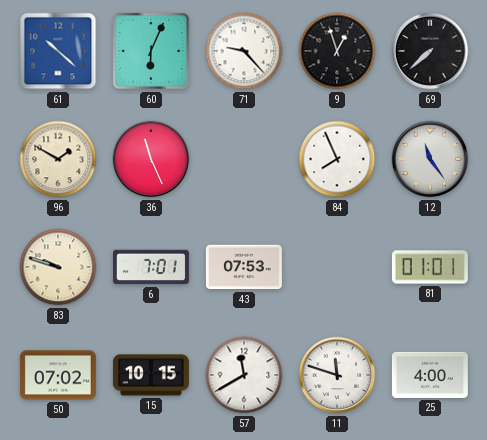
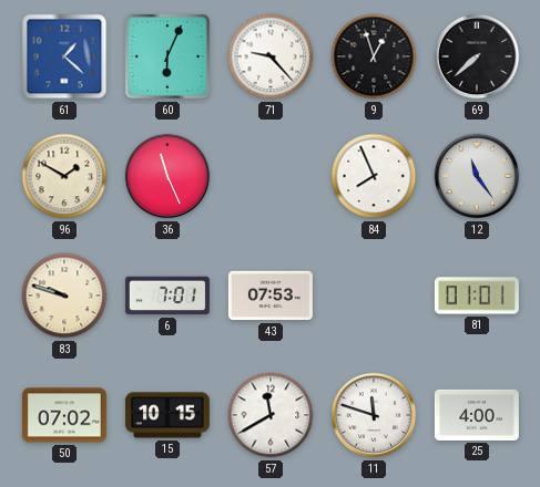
61: 10:22 -> 1:22 (64, 56)
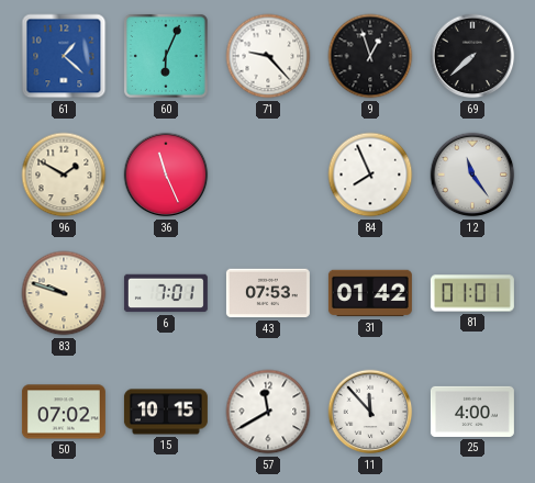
31: none -> 01:42 (370, 293)
11: 11:48 -> 11:53 (370, 412)
